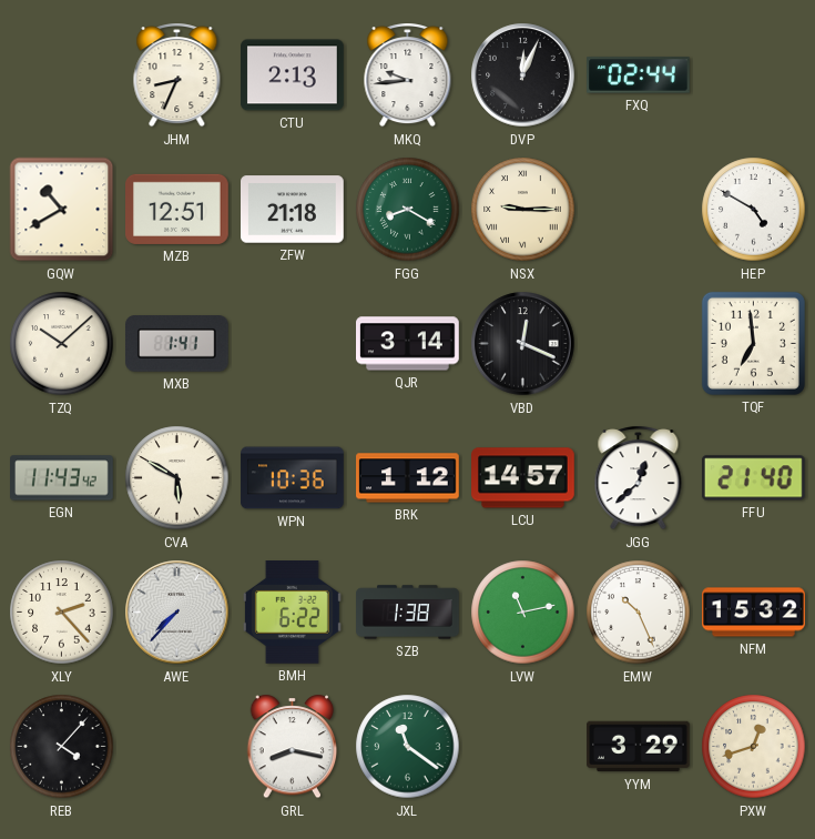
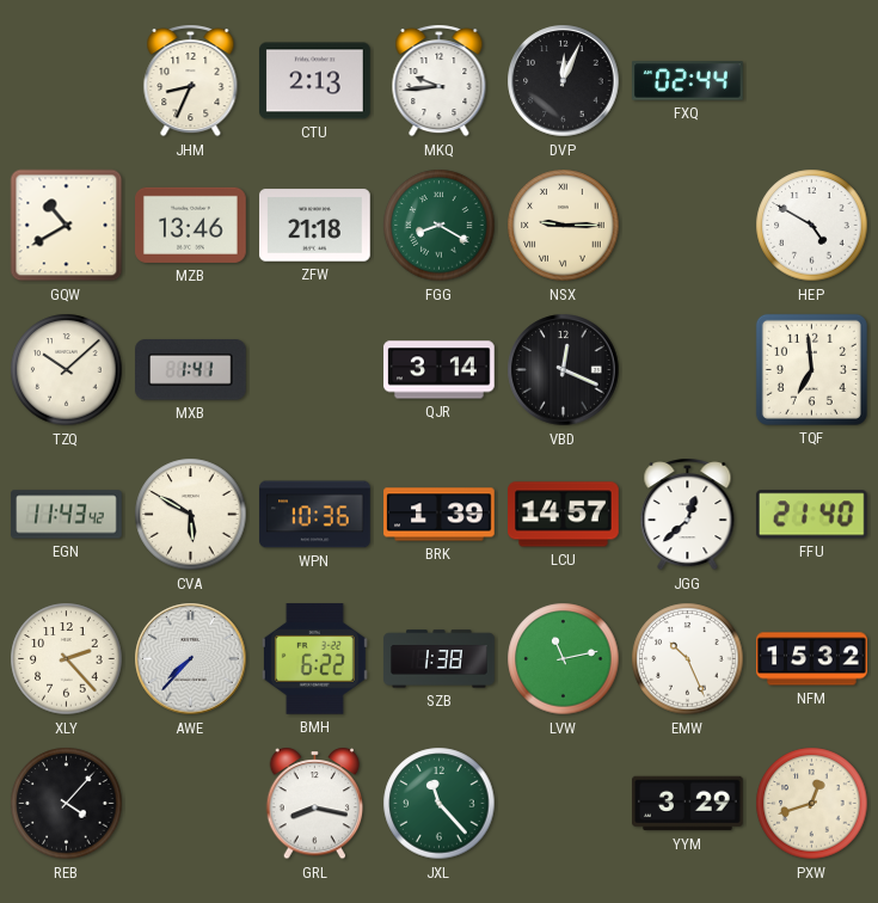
MZB: 12:51 -> 13:46 (191, 225)
BRK: 1:12 -> 1:39 (440, 515)
JXL: 11:21 -> 11:23 (440, 804)
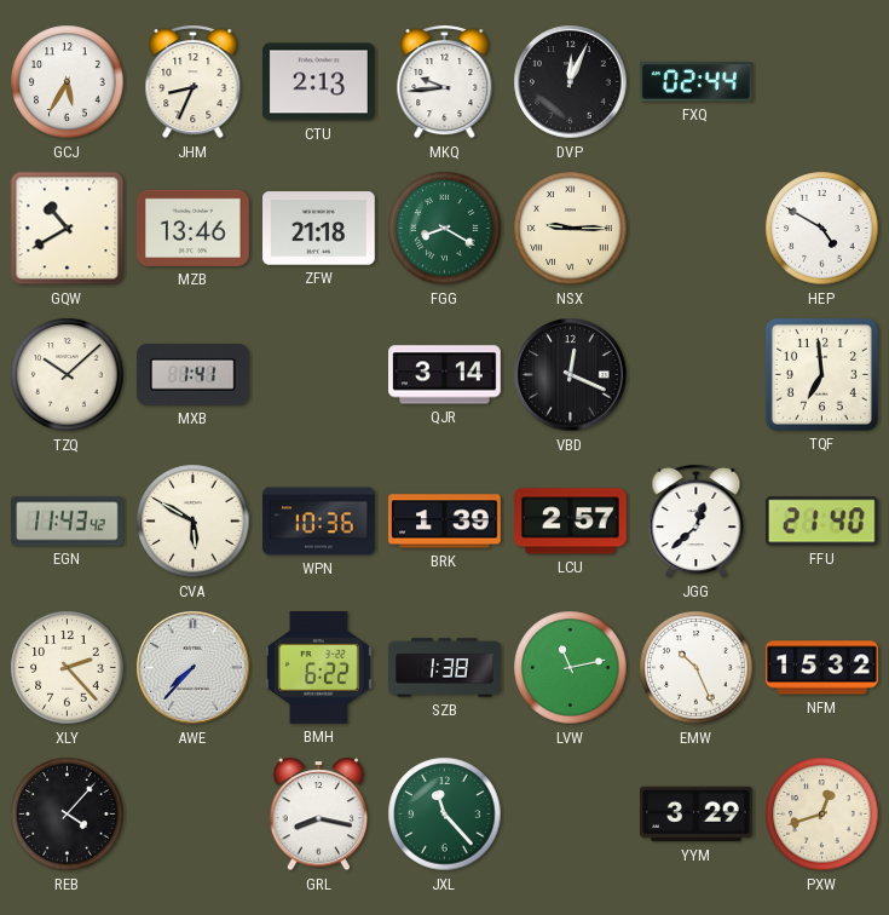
GCJ: none -> 5:35 (68, 82)
LCU: 14:57 -> 2:57 (571, 522)
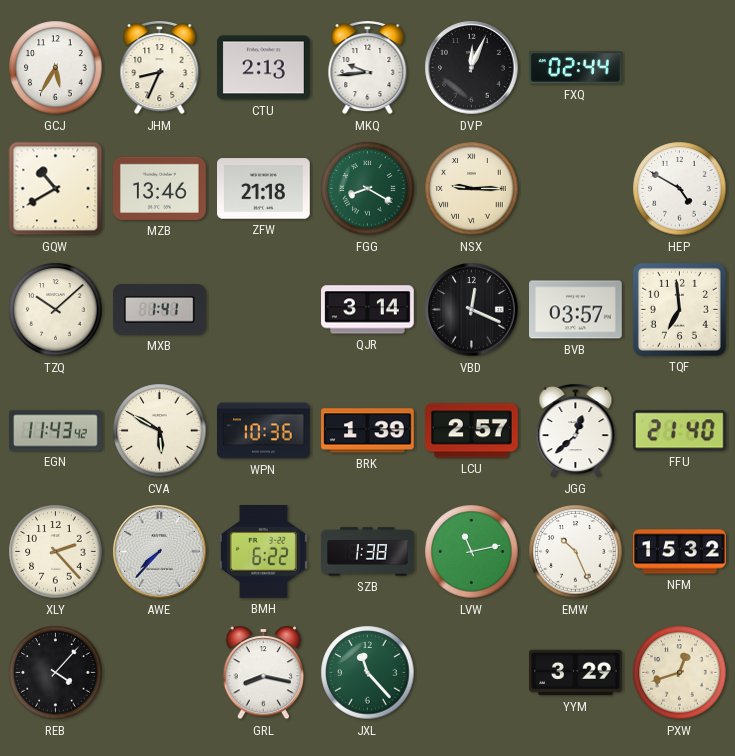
BVB: none -> 03:57 (576, 310)
